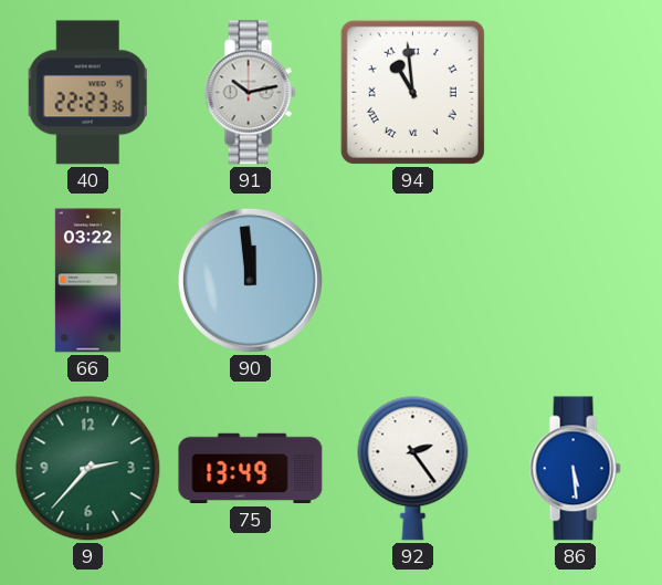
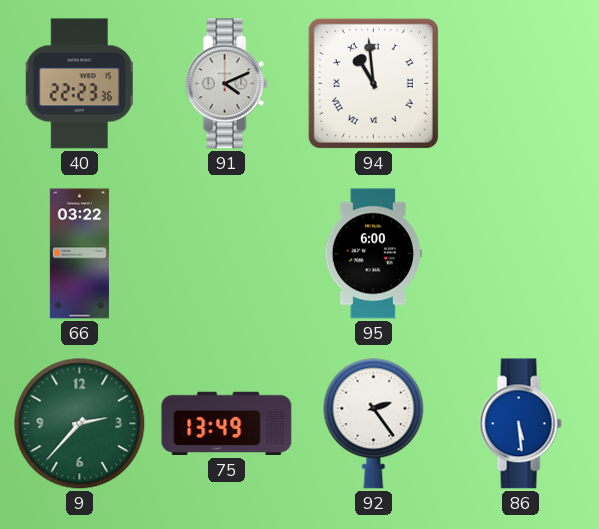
91: 10:13 -> 4:11 (226, 84)
90: 11:59 -> none (250, 280)
95: none -> 6:00 (373, 254)
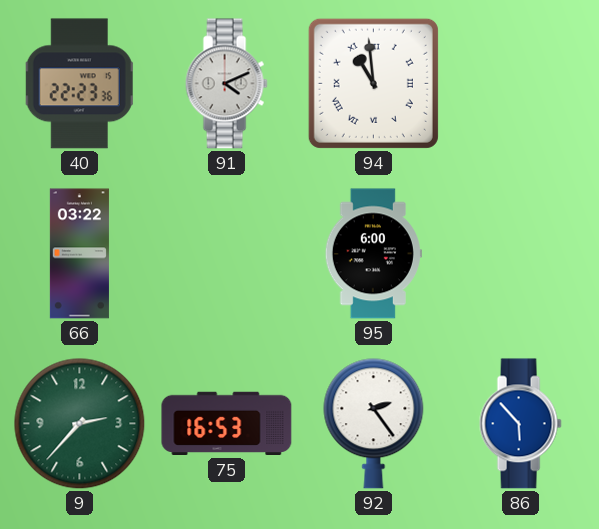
75: 13:49 -> 16:53 (227, 424)
86: 5:29 -> 5:53 (520, 424)
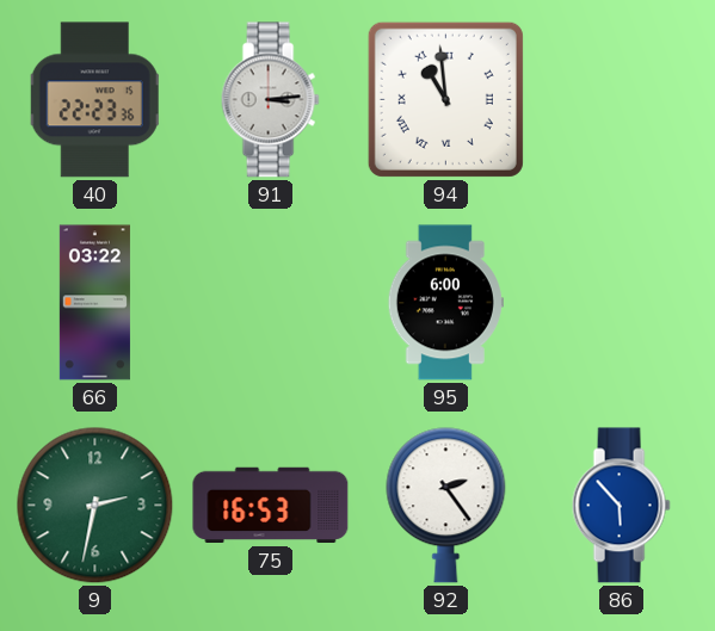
91: 4:11 -> 3:14 (270, 100)
9: 2:37 -> 2:32 (95, 506)
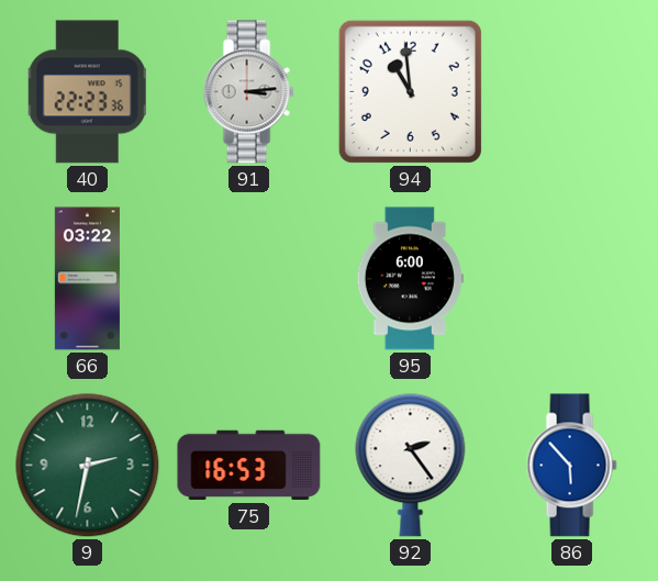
94 numerals: Roman -> Arabic (410, 91)
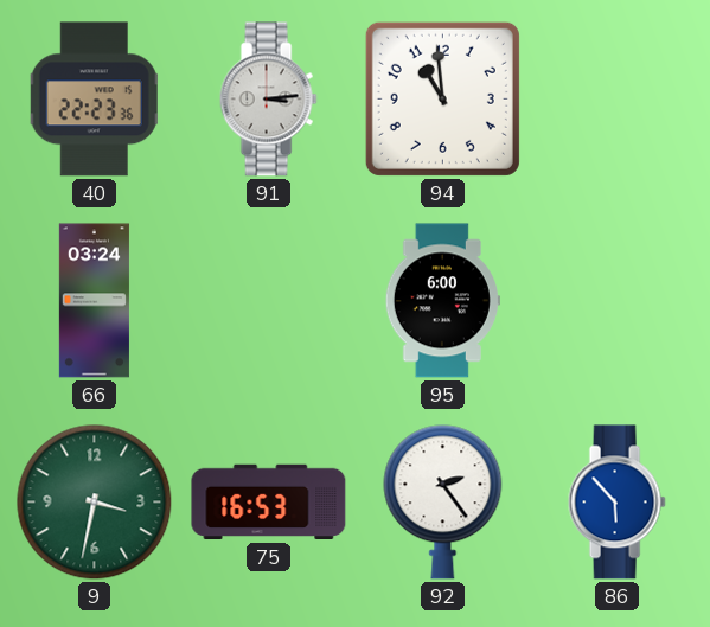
66: 03:22 -> 03:24 (94, 301)
9: 2:32 -> 3:32 (95, 503)
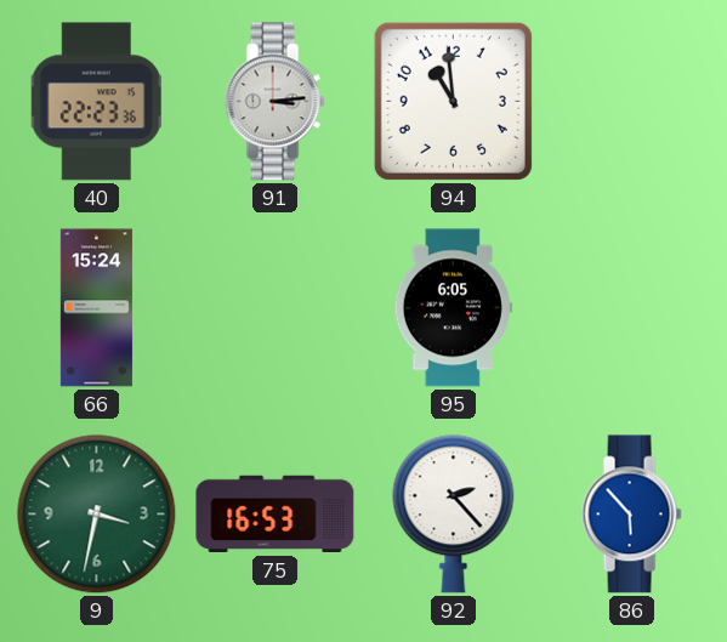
66: 03:24 -> 15:24 (96, 308)
95: 6:00 -> 6:05 (453, 308)
92: 2:24 -> 2:23 (454, 515)
